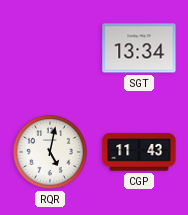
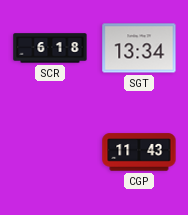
SCR: none -> 6:18 (50, 48)
RQR: 5:02 -> none (50, 152)
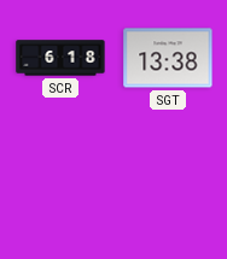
SGT: 13:34 -> 13:38 (168, 58)
CGP: 11:43 -> none (139, 152)
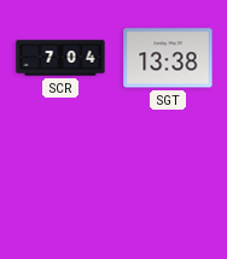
SCR: 6:18 -> 7:04 (60, 58)
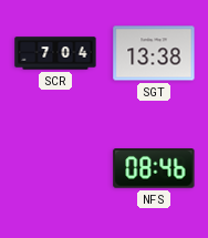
NFS: none -> 08:46 (154, 169)
